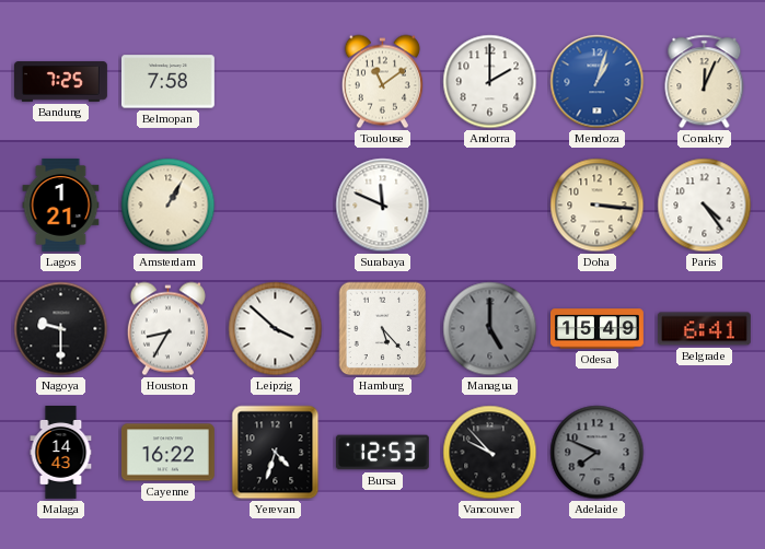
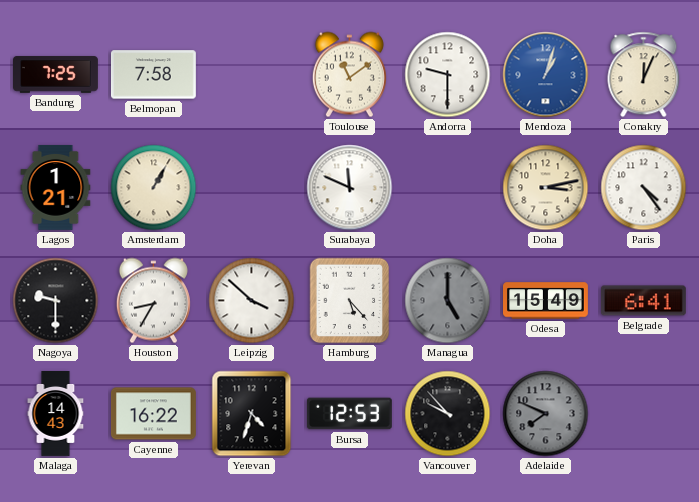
Andorra: 2:00 -> 9:30 (448, 75)
Doha: 3:16 -> 3:13 (546, 188)
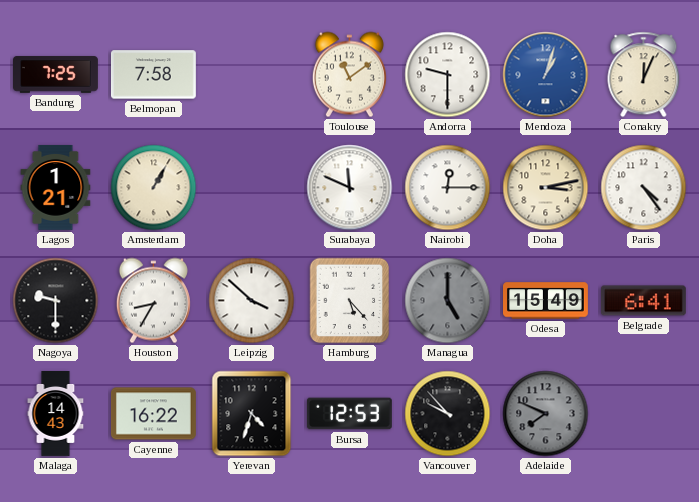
Nairobi: none -> 12:15 (448, 188)
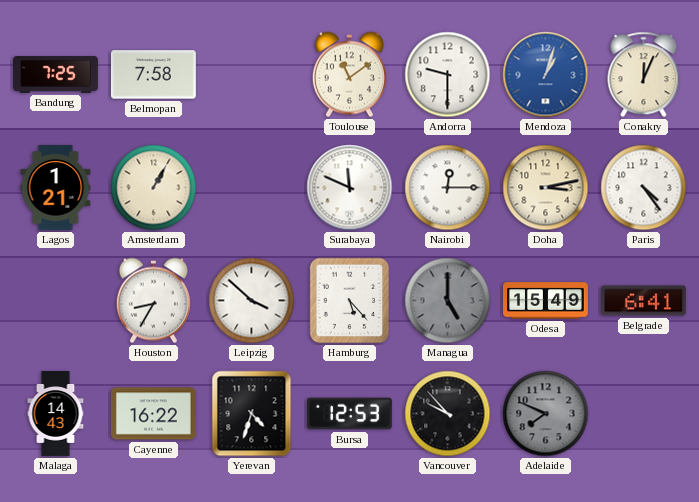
Nagoya: 9:30 -> none (56, 301)
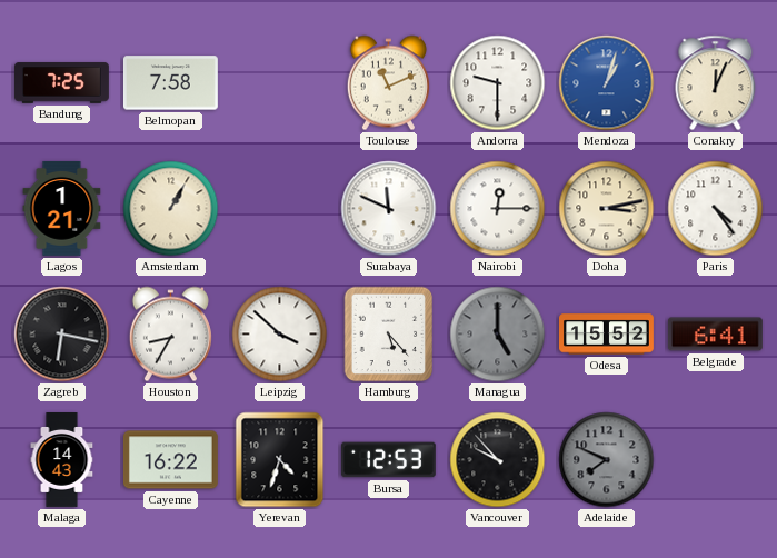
Toulouse: 11:09 -> 11:11 (388, 83)
Zagreb: none -> 6:17 (62, 335)
Odesa: 15:49 -> 15:52 (607, 335)
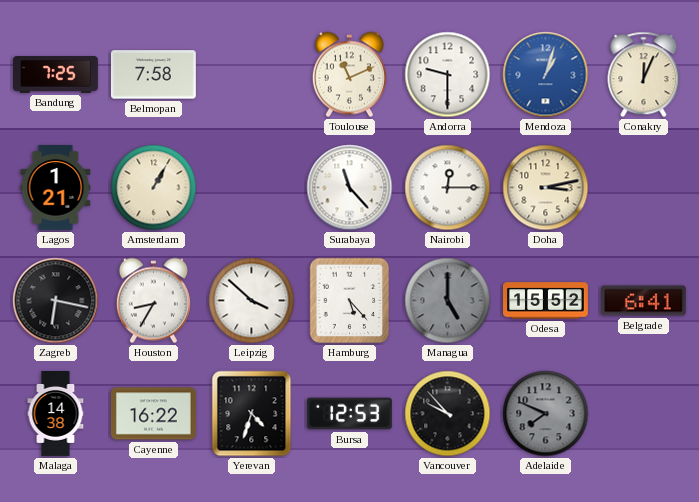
Surabaya: 11:49 -> 11:23 (350, 188)
Paris: 4:24 -> none (716, 209)
Malaga: 14:43 -> 14:38 (56, 414)
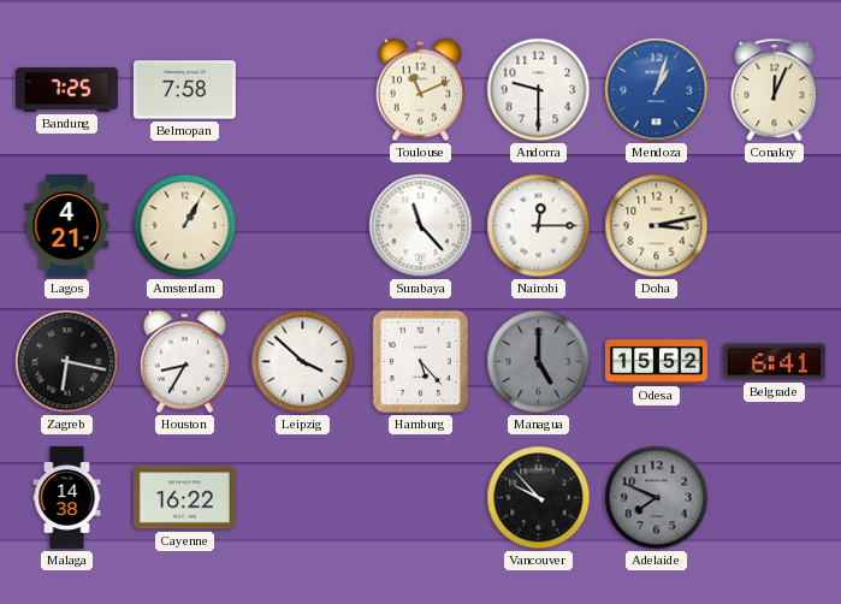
Lagos: 1:21 -> 4:21 (67, 226)
Yerevan: 4:33 -> none (252, 414)
Bursa: 12:53 -> none (349, 414)
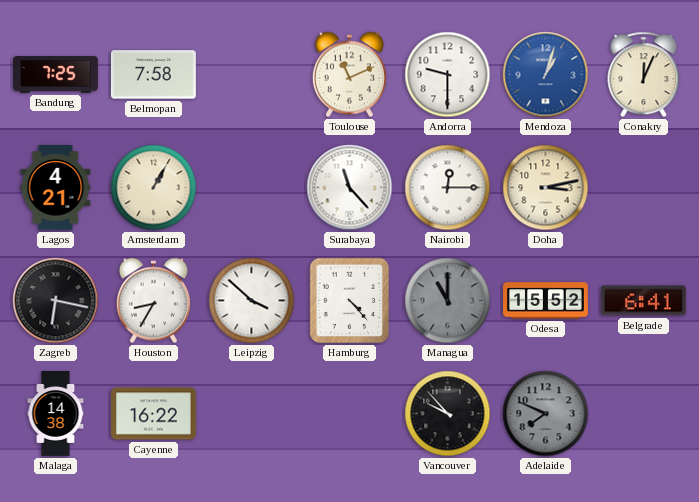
Hamburg: 5:23 -> 4:23 (350, 301)
Managua: 5:00 -> 11:00 (448, 301)
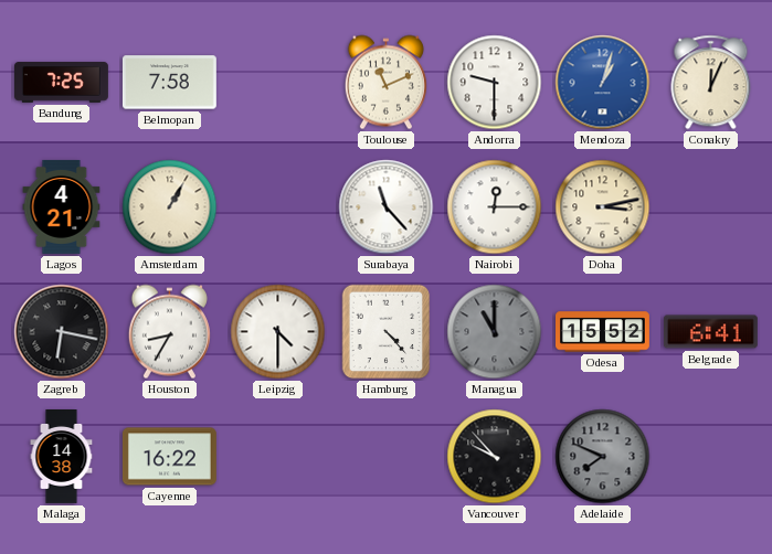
Leipzig: 3:52 -> 4:30 (278, 332)
